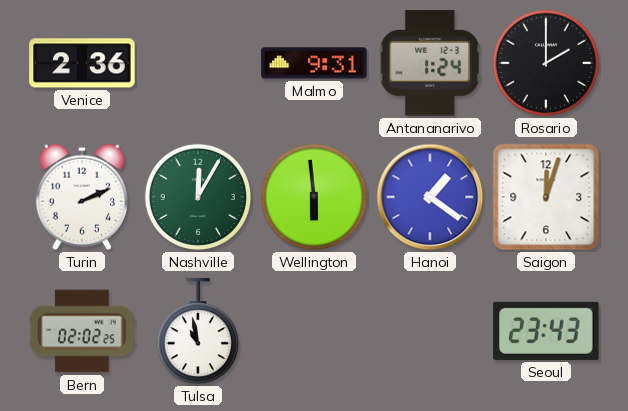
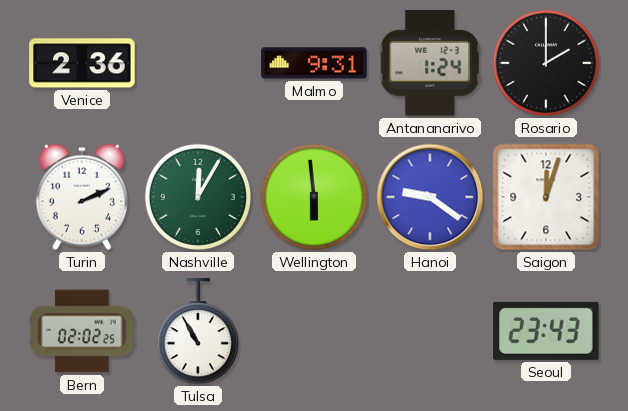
Hanoi: 1:21 -> 9:21 (430, 197)
Tulsa: 10:58 -> 10:55 (198, 332)
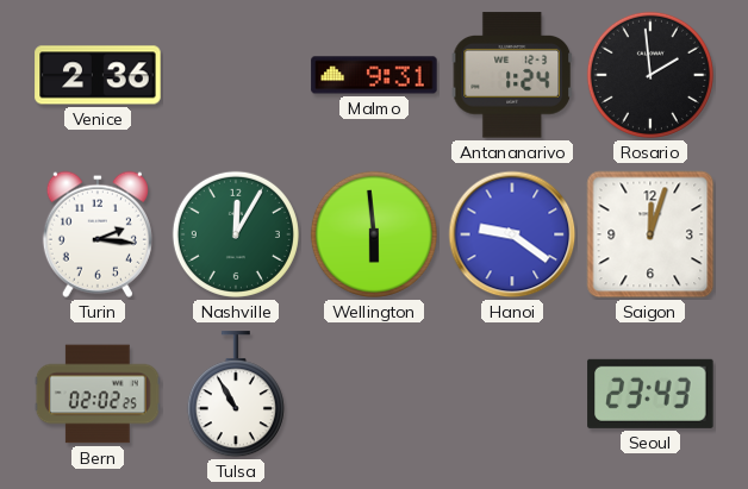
Rosario: 2:00 -> 1:59 (650, 75)
Turin: 2:11 -> 2:16 (98, 234)
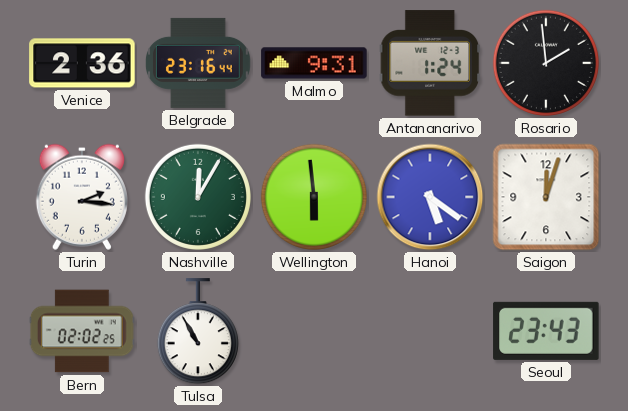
Belgrade: none -> 23:16 (198, 63)
Hanoi: 9:21 -> 5:21 (430, 197)
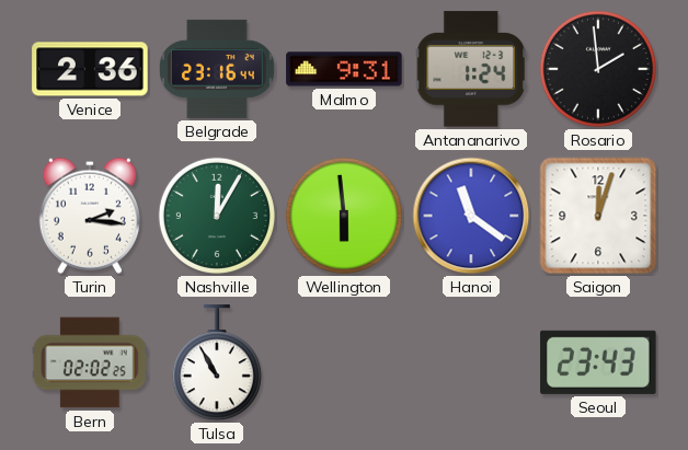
Hanoi: 5:21 -> 11:21 (471, 216)
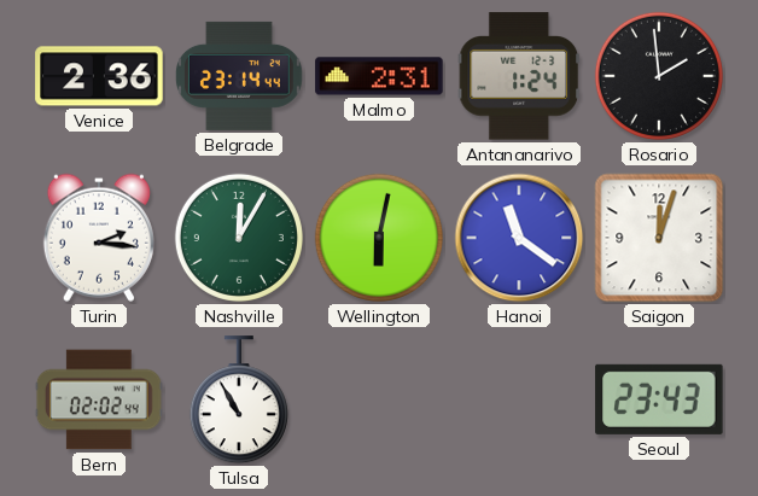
Belgrade: 23:16 -> 23:14 (239, 76)
Malmo: 9:31 -> 2:31 (379, 76)
Wellington: 5:59 -> 6:02 (379, 238)
Bern: 02:02:25 -> 02:02:44 (99, 399)
